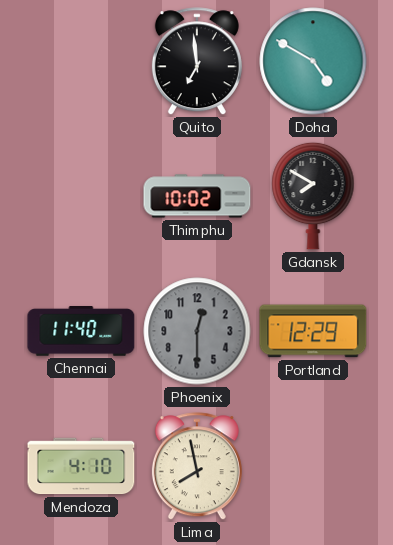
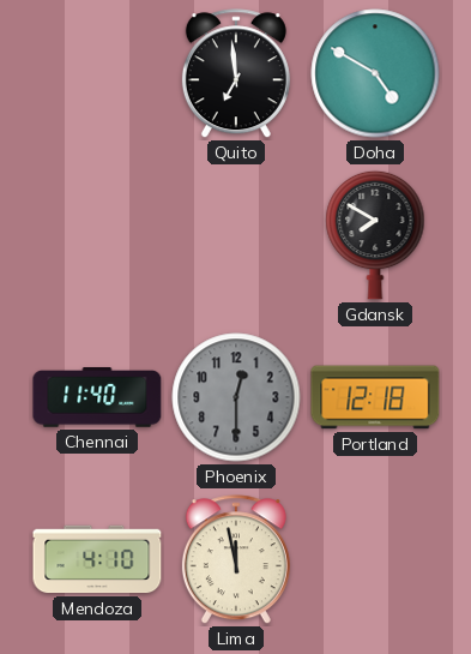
Thimphu: 10:02 -> none (197, 196)
Portland: 12:29 -> 12:18 (375, 397)
Lima: 7:58 -> 11:58 (236, 560)
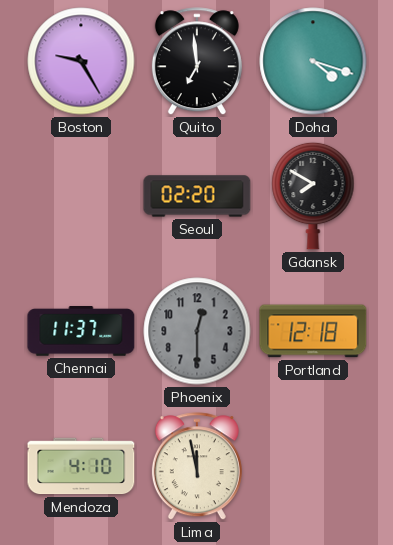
Boston: none -> 9:25 (81, 61)
Doha: 4:50 -> 4:18 (313, 61)
Seoul: none -> 02:20 (197, 196)
Chennai: 11:40 -> 11:37 (81, 332)
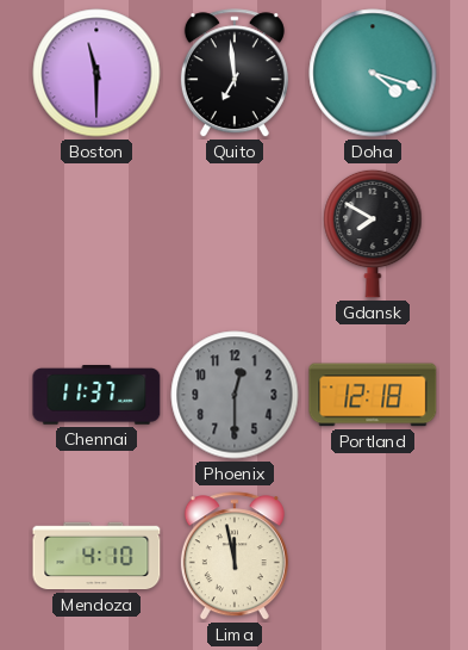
Boston: 9:25 -> 11:30 (96, 73)
Seoul: 02:20 -> none (197, 196)
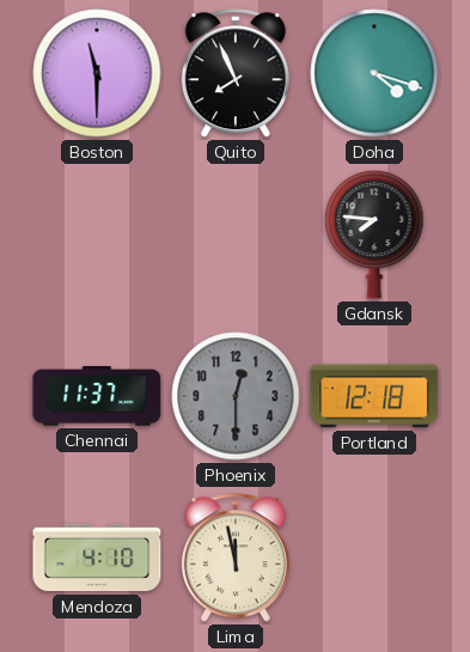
Quito: 6:59 -> 7:56 (236, 74)
Gdansk: 7:50 -> 7:46 (374, 234)
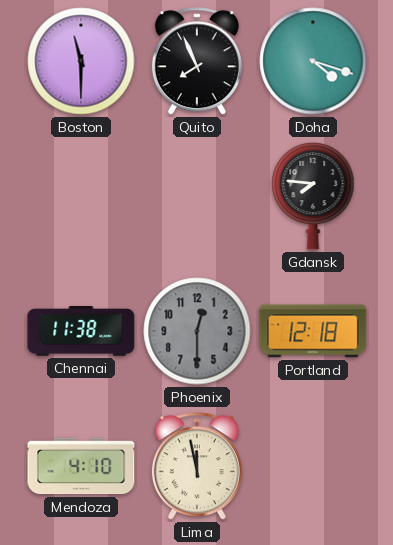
Chennai: 11:37 -> 11:38 (81, 332)
